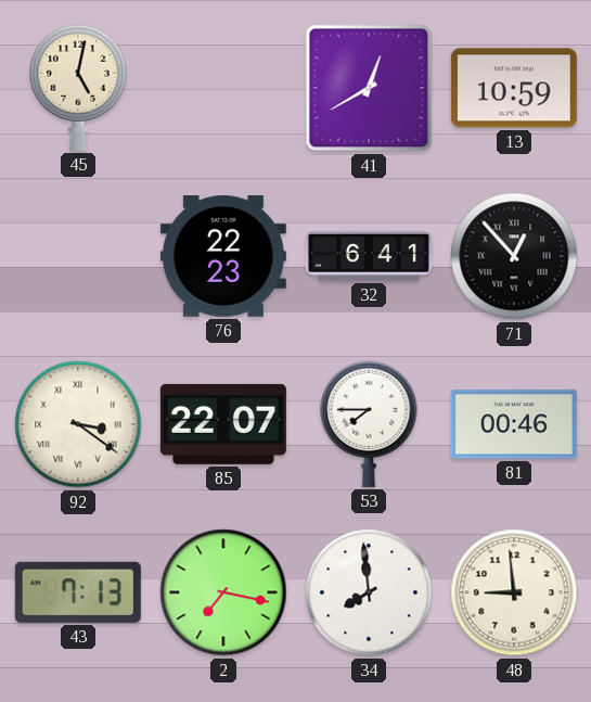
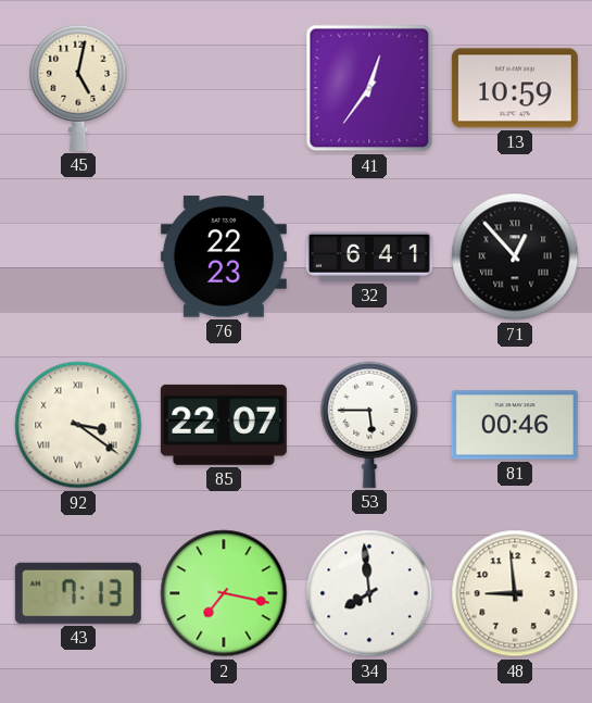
41: 12:40 -> 12:36 (369, 88)
53: 7:45 -> 5:45 (369, 425)
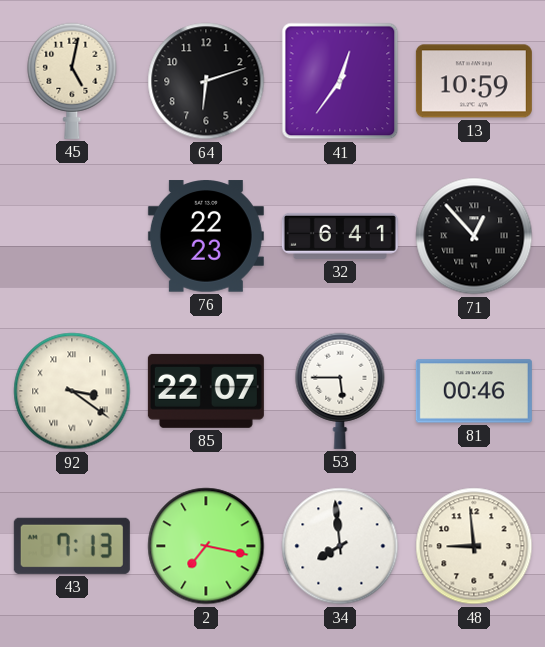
64: none -> 6:12 (206, 81)
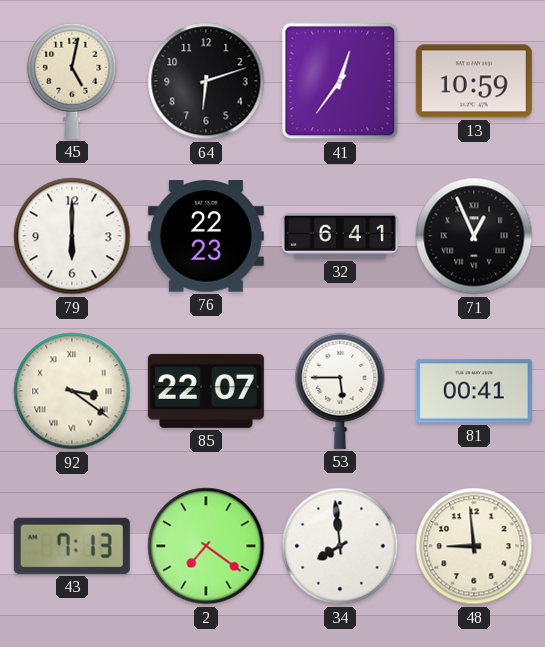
79: none -> 6:00 (72, 236)
71: 12:53 -> 12:56 (474, 236)
81: 00:46 -> 00:41 (474, 391)
2: 7:17 -> 7:21 (206, 546)
